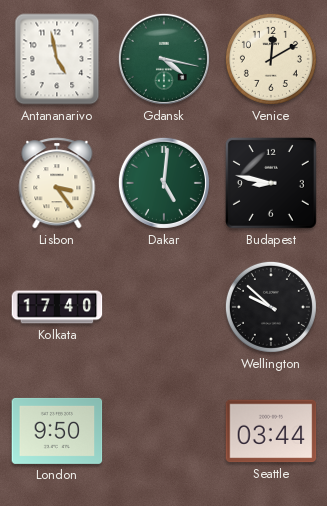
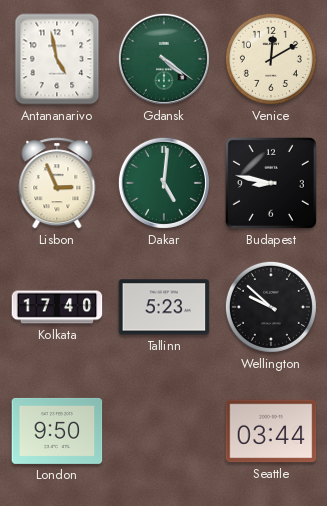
Gdansk: 4:17 -> 4:21 (164, 59)
Lisbon: 3:24 -> 2:56 (57, 183)
Tallinn: none -> 5:23 (164, 307)
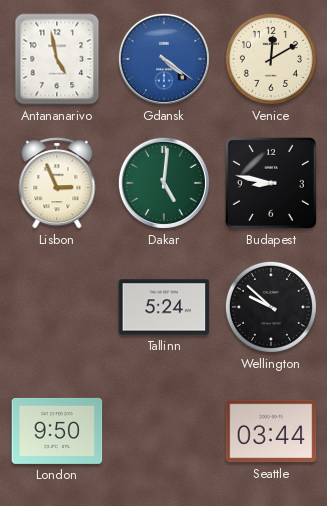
Gdansk dial: green -> blue (164, 59)
Kolkata: 17:40 -> none (57, 307)
Tallinn: 5:23 -> 5:24 (164, 307)
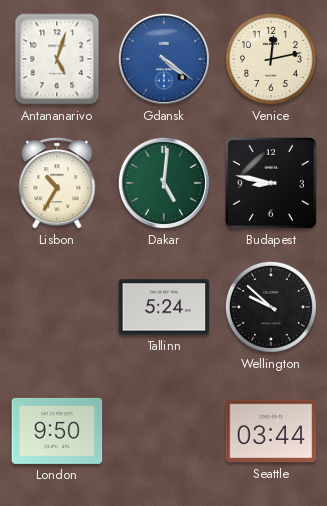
Antananarivo: 4:58 -> 5:03 (57, 59)
Venice: 12:10 -> 12:13 (271, 59)
Lisbon: 2:56 -> 10:35 (57, 183)
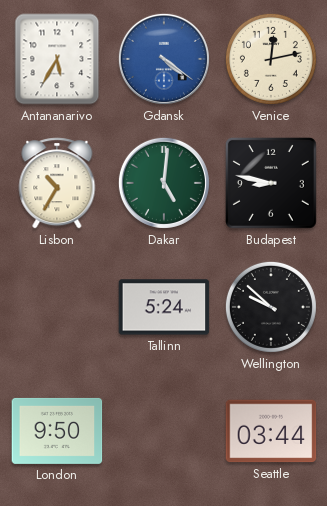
Antananarivo: 5:03 -> 5:35 (57, 59)
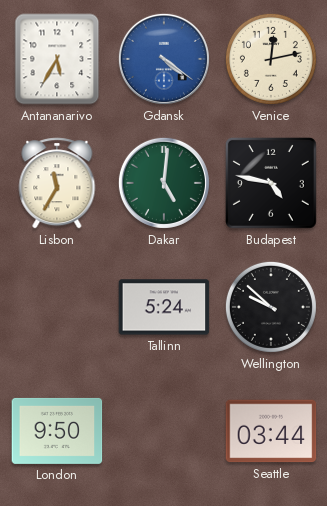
Lisbon: 10:35 -> 11:35 (57, 183)
Budapest: 8:47 -> 4:47 (271, 183)
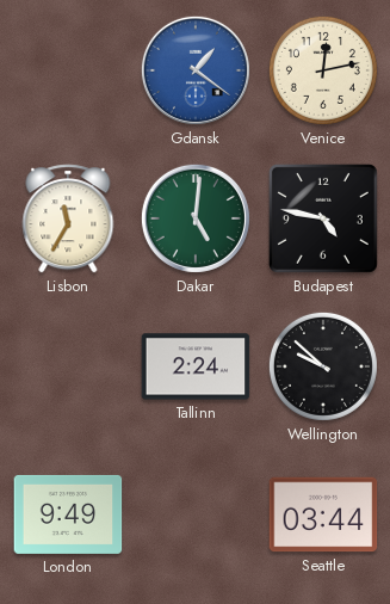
Antananarivo: 5:35 -> none (57, 59)
Gdansk: 4:21 -> 1:21 (196, 70)
Tallinn: 5:24 -> 2:24 (196, 366)
London: 9:50 -> 9:49 (68, 514)
